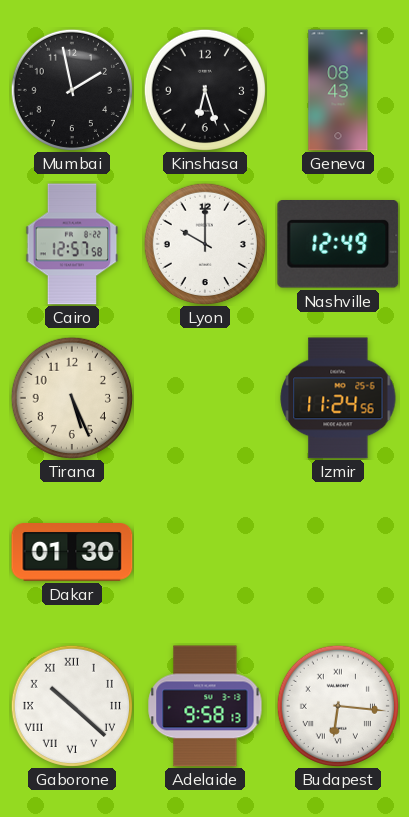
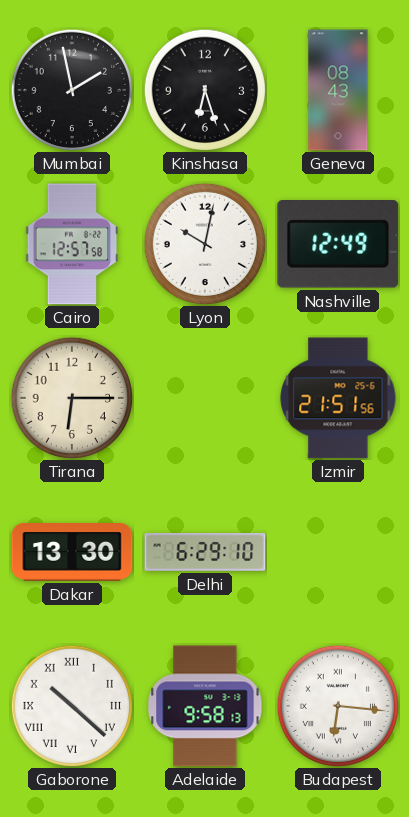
Lyon: 10:00 -> 10:02 (205, 244)
Tirana: 5:26 -> 6:15 (72, 398)
Izmir: 11:24 -> 21:51 (338, 398)
Dakar: 01:30 -> 13:30 (72, 553)
Delhi: none -> 6:29 (205, 553)
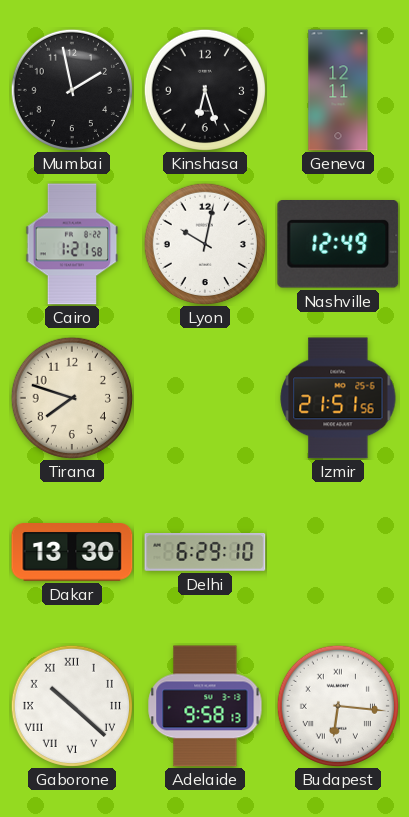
Geneva: 08:43 -> 12:11 (338, 90)
Cairo: 12:57 -> 1:21 (72, 244)
Tirana: 6:15 -> 7:48 (72, 398)
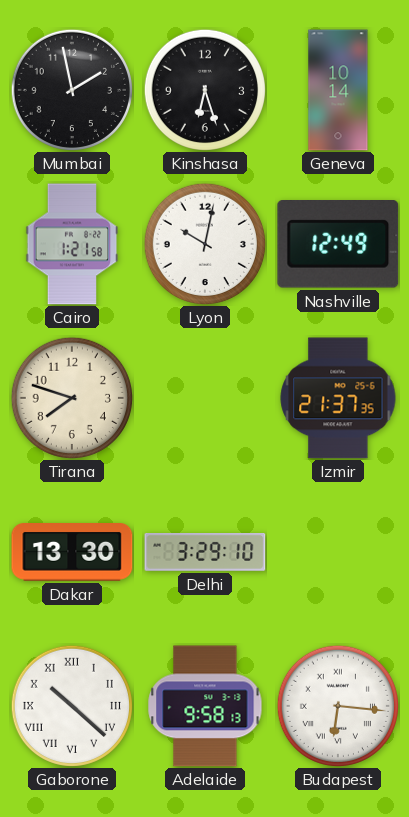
Geneva: 12:11 -> 10:14 (338, 90)
Izmir: 21:51 -> 21:37 (338, 398)
Delhi: 6:29 -> 3:29 (205, 553)
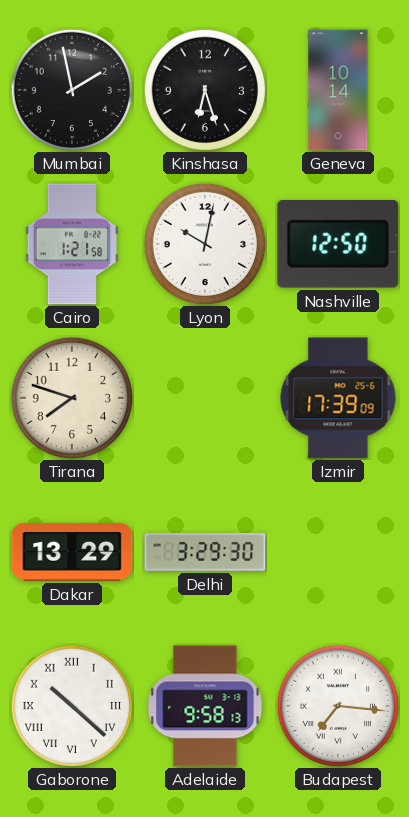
Nashville: 12:49 -> 12:50 (338, 245)
Izmir: 21:37 -> 17:39 (338, 398)
Dakar: 13:30 -> 13:29 (72, 553)
Delhi: 3:29:10 -> 3:29:30 (205, 553)
Budapest: 6:16 -> 7:16 (338, 706)
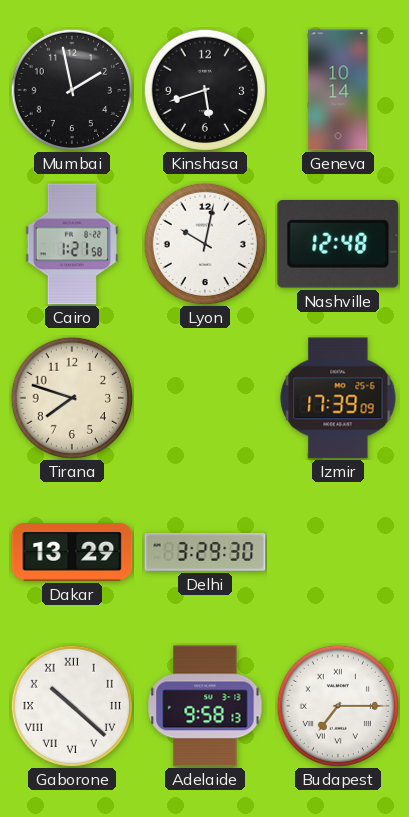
Kinshasa: 6:27 -> 5:42 (205, 90)
Nashville: 12:50 -> 12:48 (338, 245)
Budapest: 7:16 -> 7:15 (338, 706)
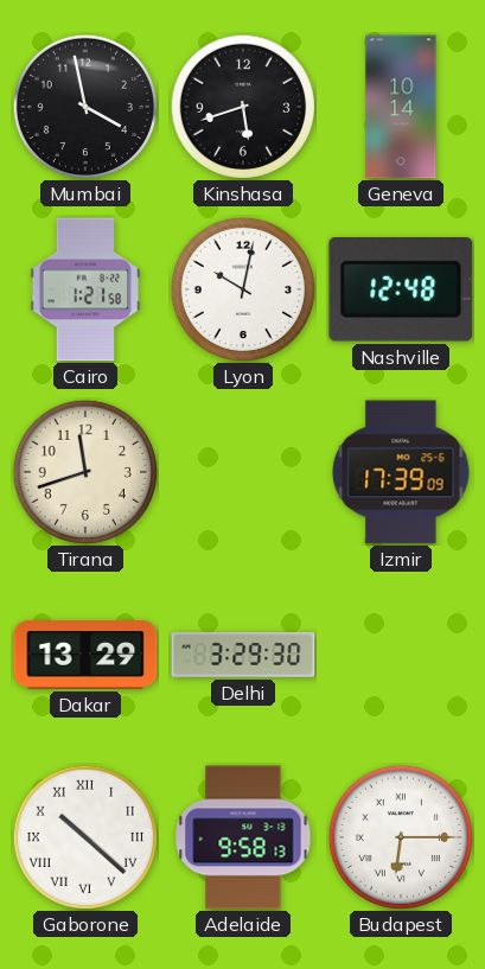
Mumbai: 1:58 -> 3:58 (85, 107)
Tirana: 7:48 -> 11:42 (85, 472)
Budapest: 7:15 -> 6:15 (401, 837)
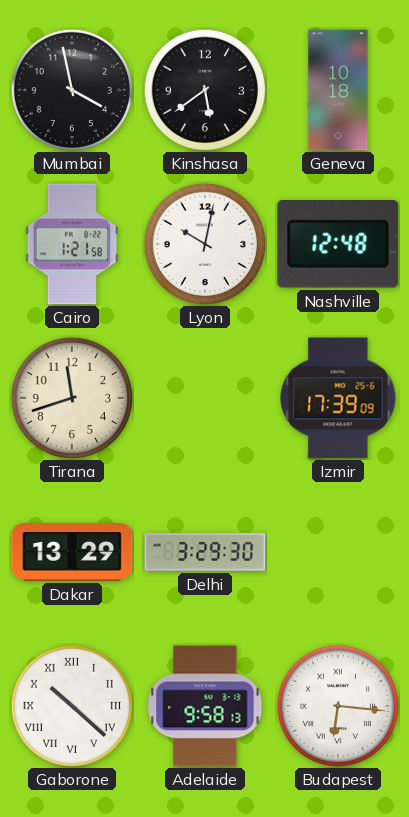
Kinshasa: 5:42 -> 5:39 (205, 90)
Geneva: 10:14 -> 10:18 (338, 90)
Budapest: 6:15 -> 6:16 (338, 706)
